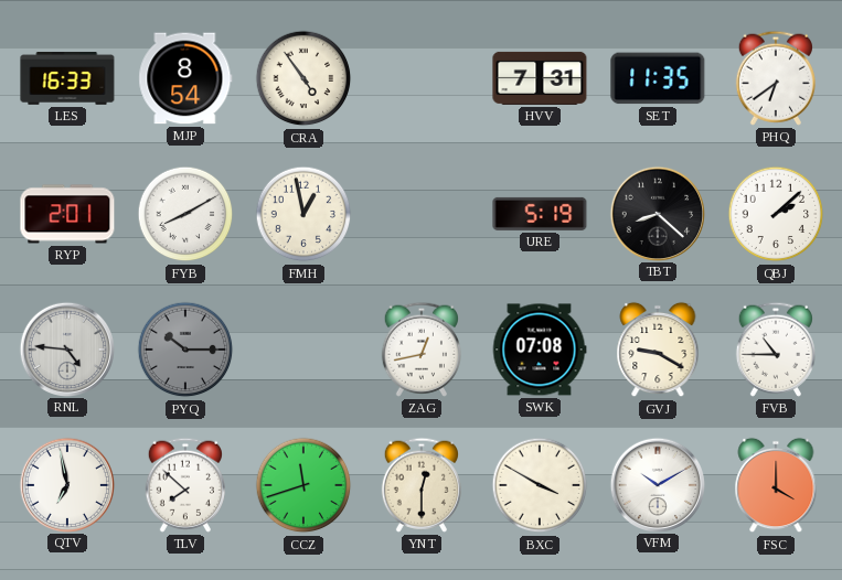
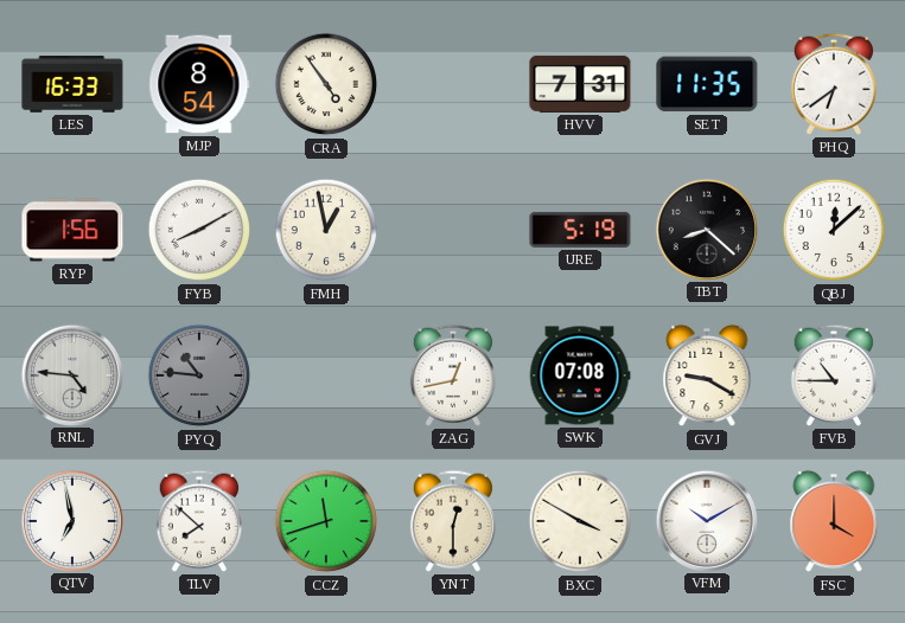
RYP: 2:01 -> 1:56 (72, 230)
QBJ: 2:08 -> 12:08 (834, 230)
PYQ: 10:15 -> 10:46 (199, 375)
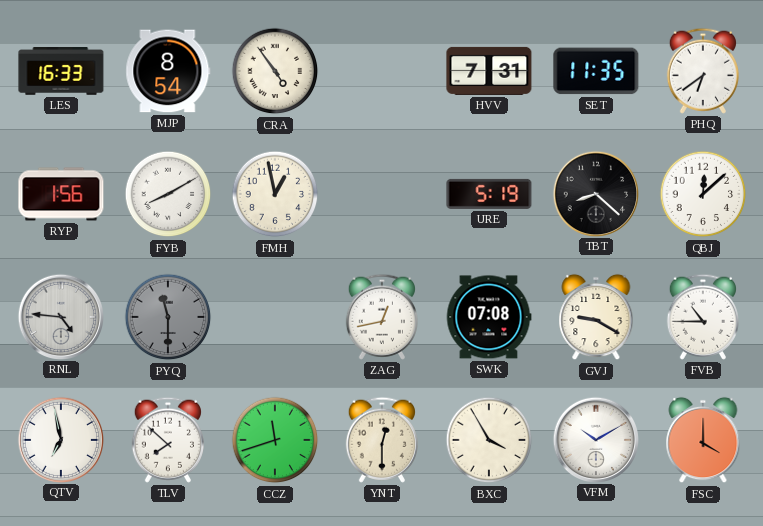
PYQ: 10:46 -> 11:30 (168, 317)
BXC: 3:50 -> 3:55 (489, 440)
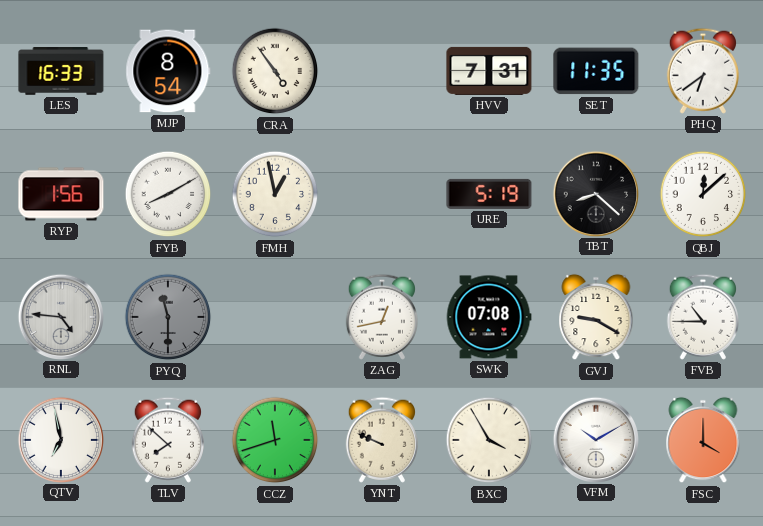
YNT: 12:30 -> 9:49 (382, 440)
